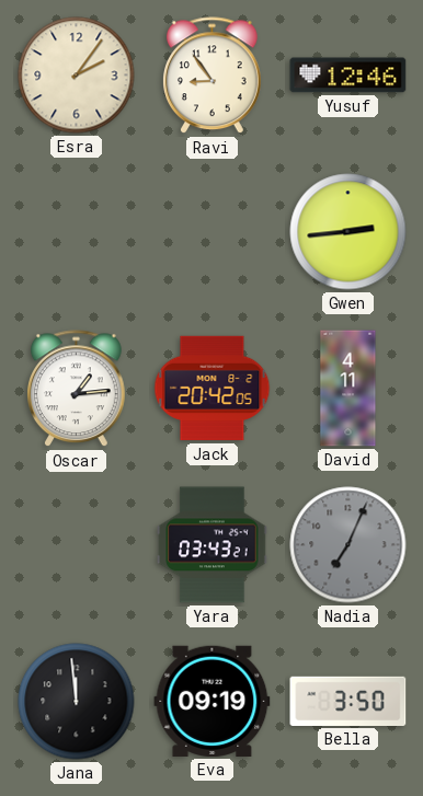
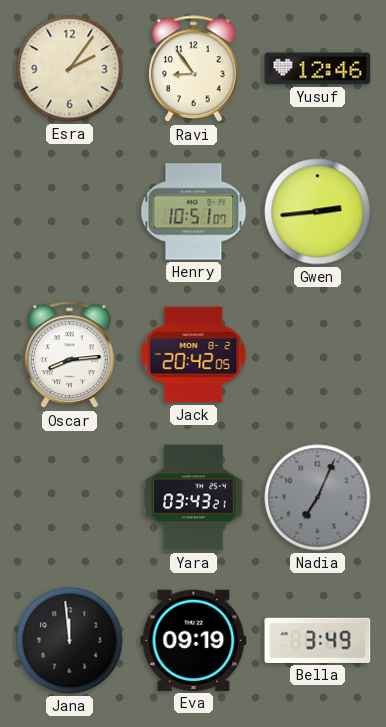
Henry: none -> 10:51 (194, 212)
Oscar: 1:14 -> 8:14 (70, 355)
David: 4:11 -> none (348, 389)
Bella: 3:50 -> 3:49 (318, 640)
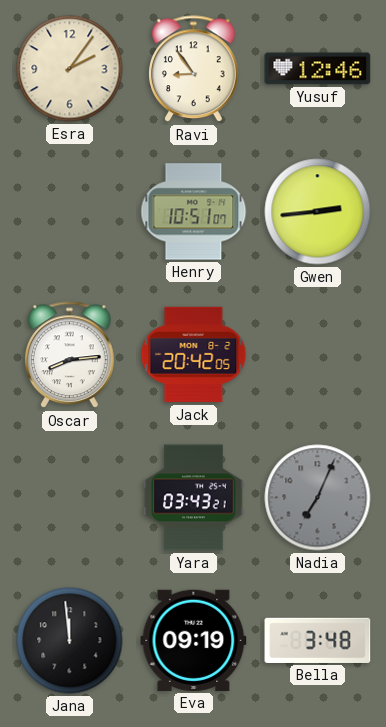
Bella: 3:49 -> 3:48 (318, 640)
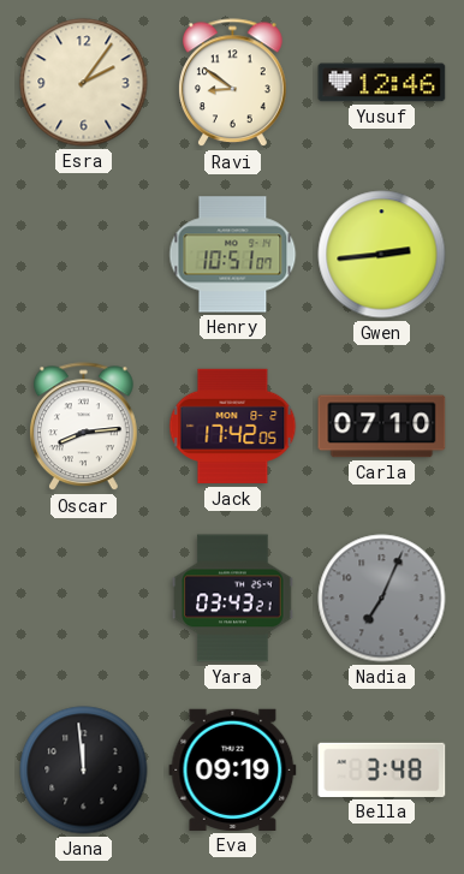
Ravi: 8:54 -> 8:51 (233, 83)
Jack: 20:42 -> 17:42 (233, 427)
Carla: none -> 07:10 (382, 427)
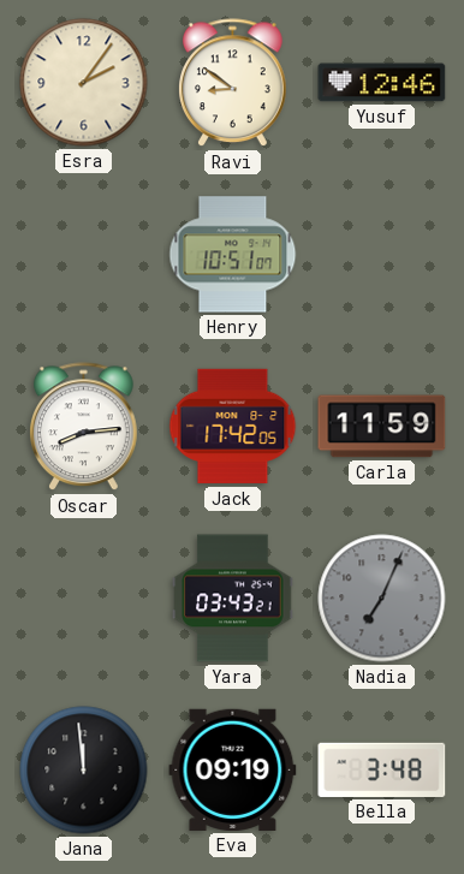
Gwen: 2:44 -> none (382, 255)
Carla: 07:10 -> 11:59 (382, 427)
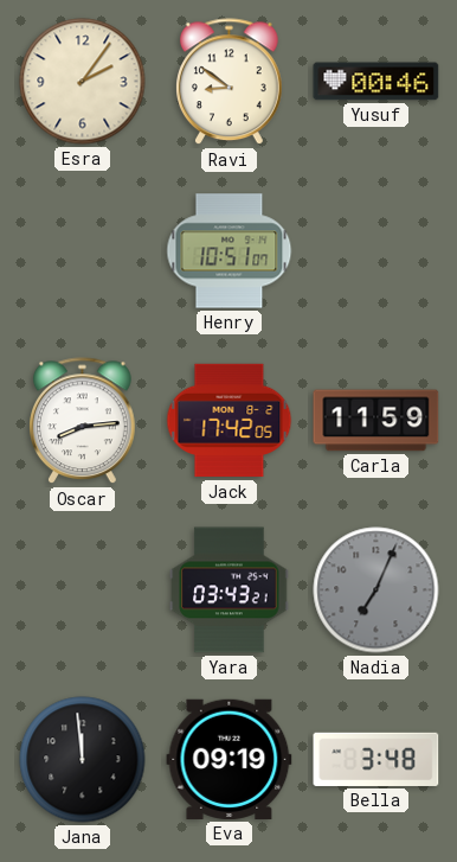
Yusuf: 12:46 -> 00:46 (376, 82)
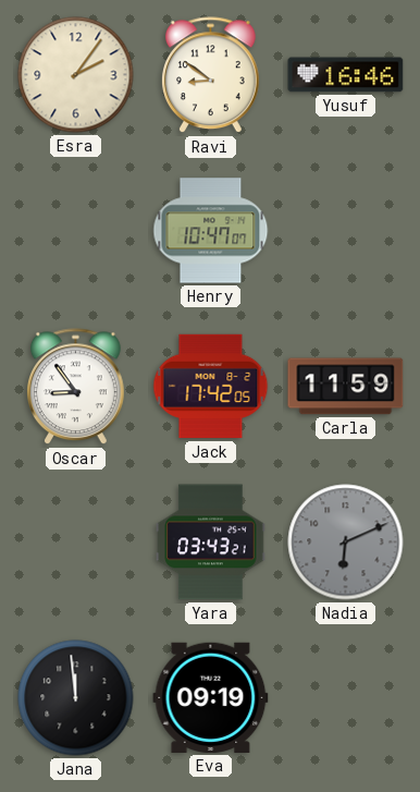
Yusuf: 00:46 -> 16:46 (346, 75)
Henry: 10:51 -> 10:47 (211, 231)
Oscar: 8:14 -> 8:54 (76, 387)
Nadia: 7:04 -> 6:11 (346, 543)
Bella: 3:48 -> none (376, 759)
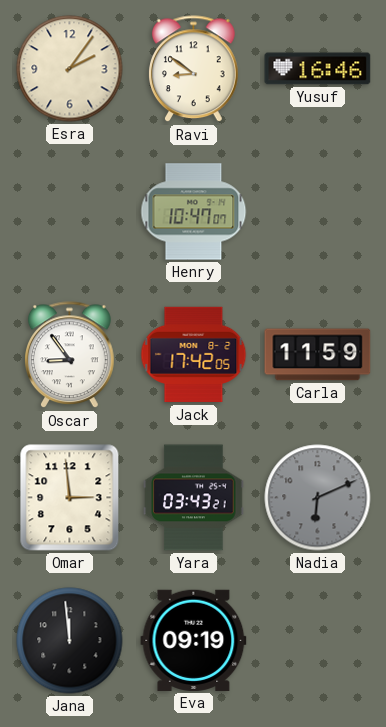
Omar: none -> 2:59 (70, 498)
